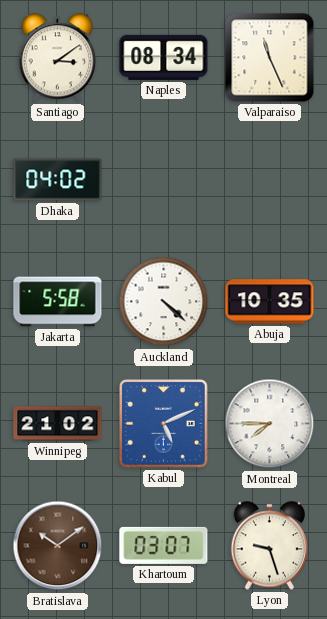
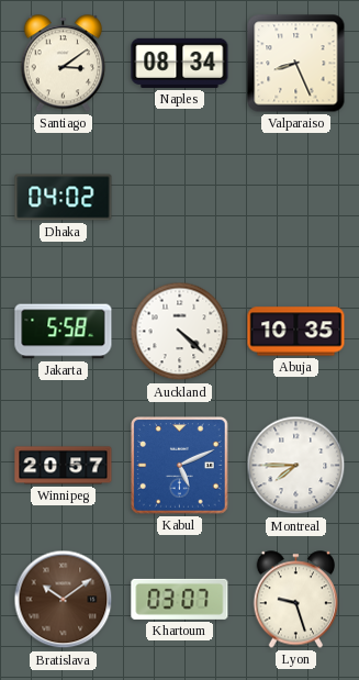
Valparaiso: 11:26 -> 8:26 (296, 64)
Winnipeg: 21:02 -> 20:57 (64, 466)
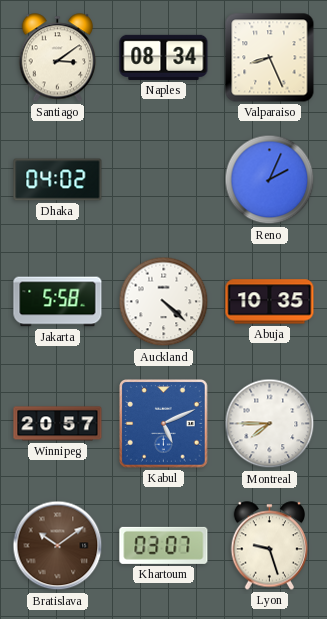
Reno: none -> 2:04 (270, 180)
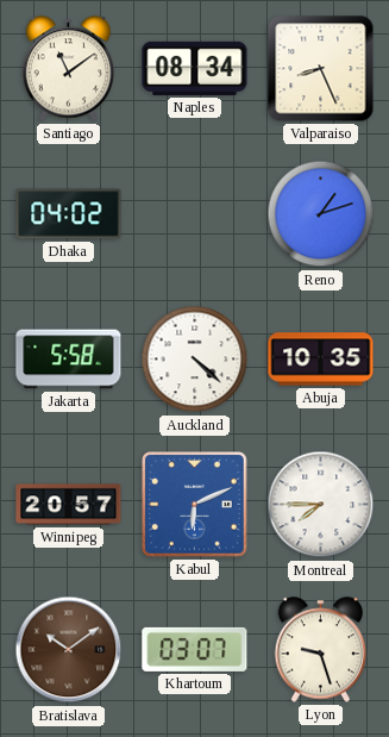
Santiago: 3:09 -> 11:09 (69, 69)
Reno: 2:04 -> 1:12 (321, 214)
Kabul: 5:11 -> 6:11 (195, 505)
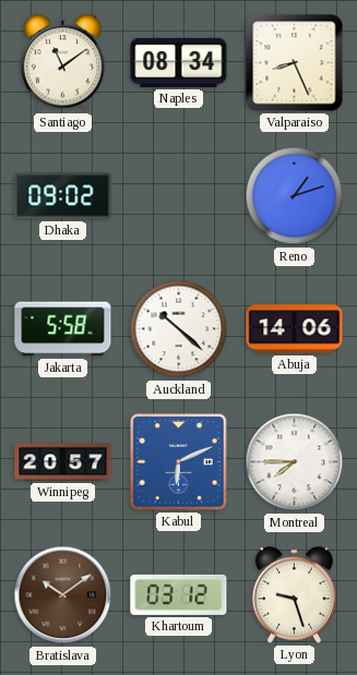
Dhaka: 04:02 -> 09:02 (63, 196)
Auckland: 4:22 -> 10:22 (179, 329)
Abuja: 10:35 -> 14:06 (295, 329)
Khartoum: 03:07 -> 03:12 (179, 594)
